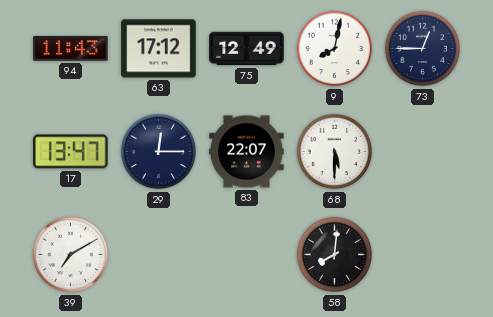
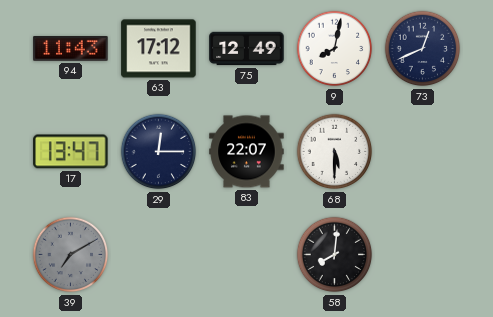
73: 12:45 -> 12:41 (423, 49)
39 dial: white -> grey (71, 255)
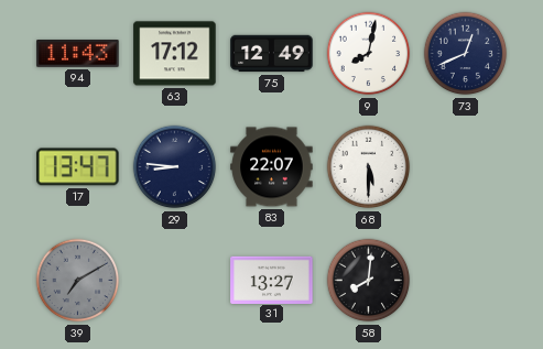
29: 12:15 -> 8:46 (175, 167)
31: none -> 13:27 (272, 280)
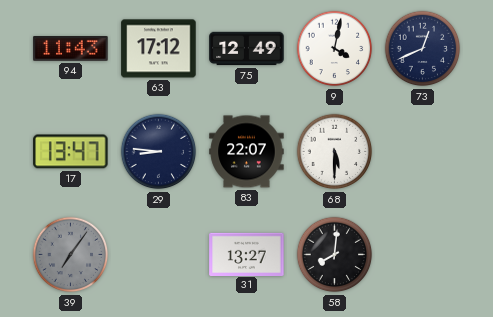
9: 8:02 -> 4:02 (335, 49)
39: 7:10 -> 7:06 (71, 255)
